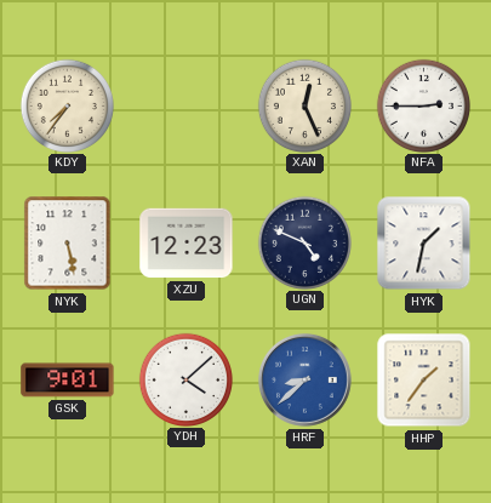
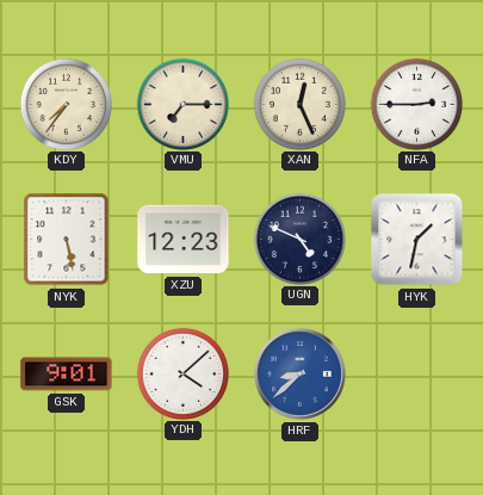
VMU: none -> 7:15 (182, 104)
HHP: 1:36 -> none (424, 381)
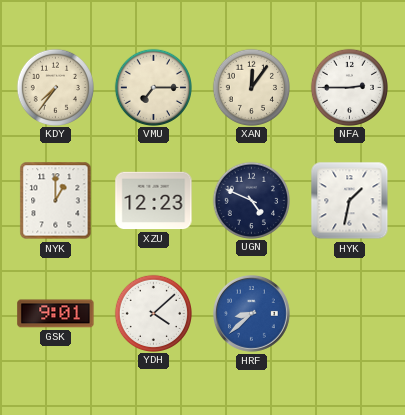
XAN: 12:26 -> 12:06 (251, 87)
NYK: 5:28 -> 1:00 (56, 201)
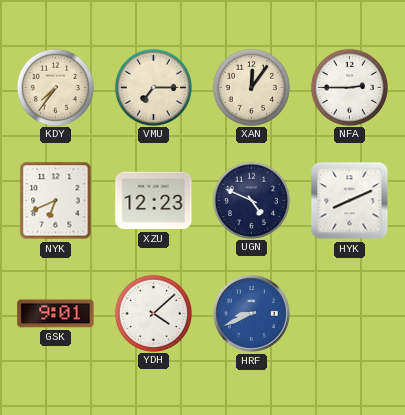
NYK: 1:00 -> 6:41 (56, 201)
HYK: 1:32 -> 8:11 (350, 201)
HRF: 8:38 -> 8:41 (251, 313)
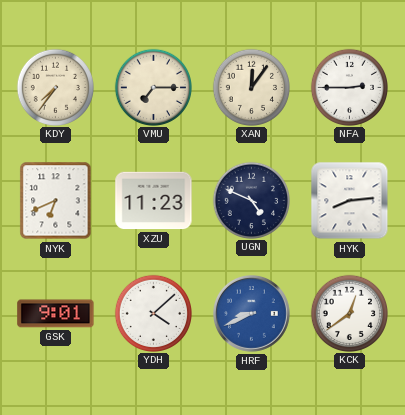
XZU: 12:23 -> 11:23 (154, 201)
HYK: 8:11 -> 8:14 (350, 201)
KCK: none -> 12:39 (349, 313)
